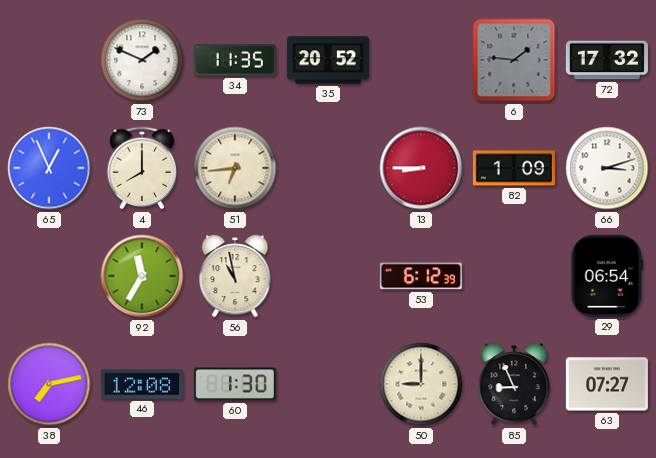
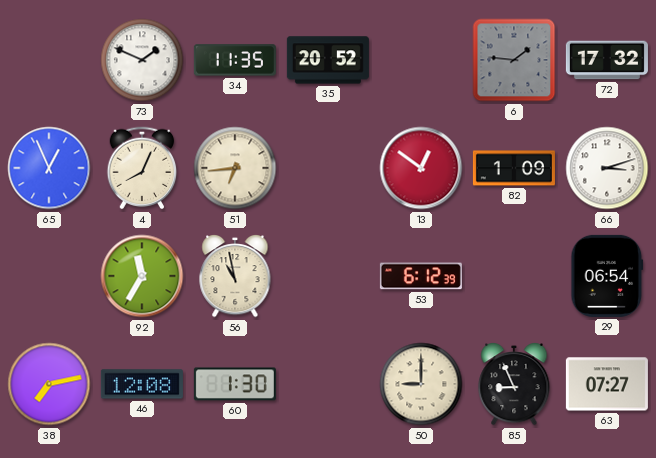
4: 8:00 -> 8:04 (142, 168)
13: 8:45 -> 12:51 (421, 168)
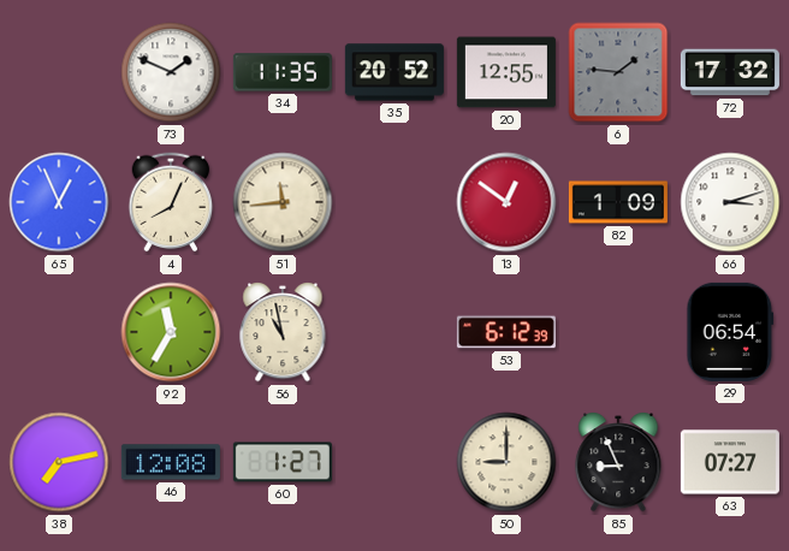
20: none -> 12:55 (506, 72)
51: 6:44 -> 11:44 (283, 202)
60: 1:30 -> 1:27 (283, 462)
